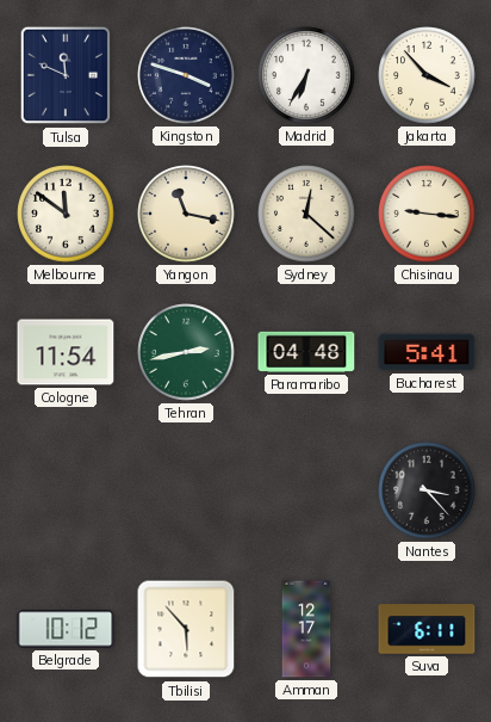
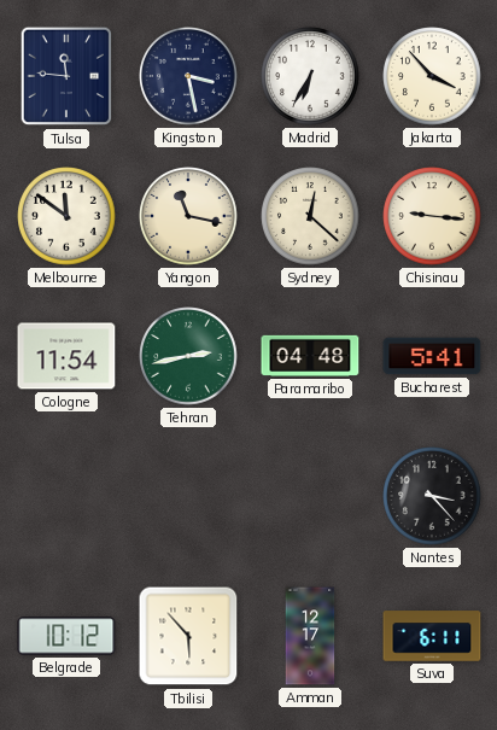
Tulsa: 11:49 -> 11:46 (66, 76)
Kingston: 3:48 -> 3:28 (188, 76)
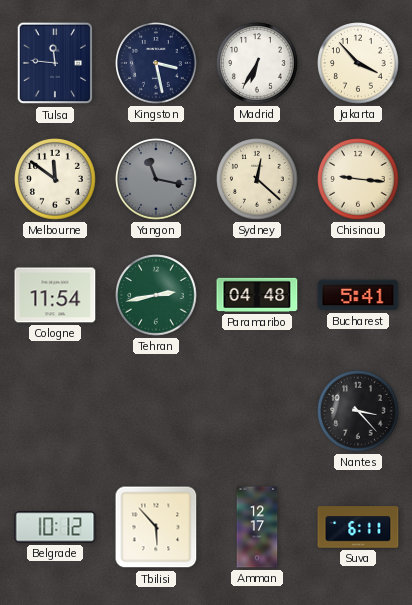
Yangon dial: cream -> grey (156, 179)
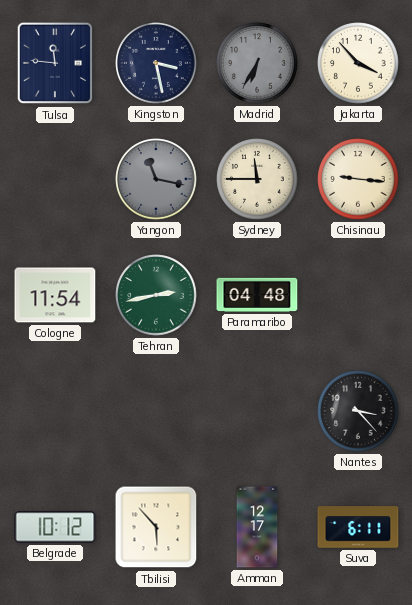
Madrid dial: white -> grey (257, 63)
Melbourne: 11:51 -> none (55, 179)
Sydney: 12:22 -> 11:45 (257, 179)
Bucharest: 5:41 -> none (358, 295)
